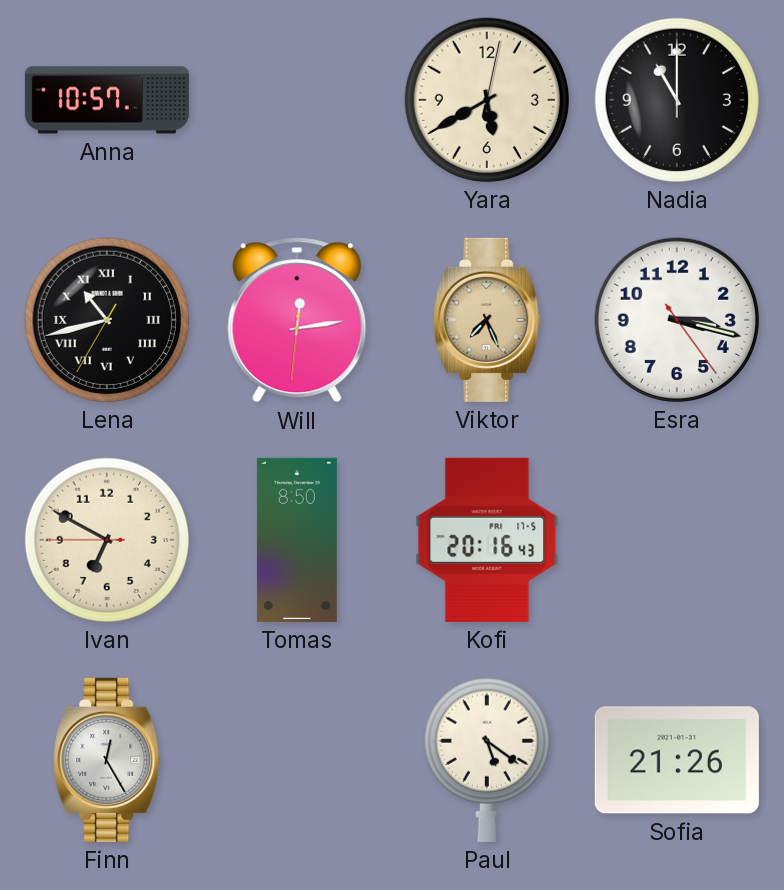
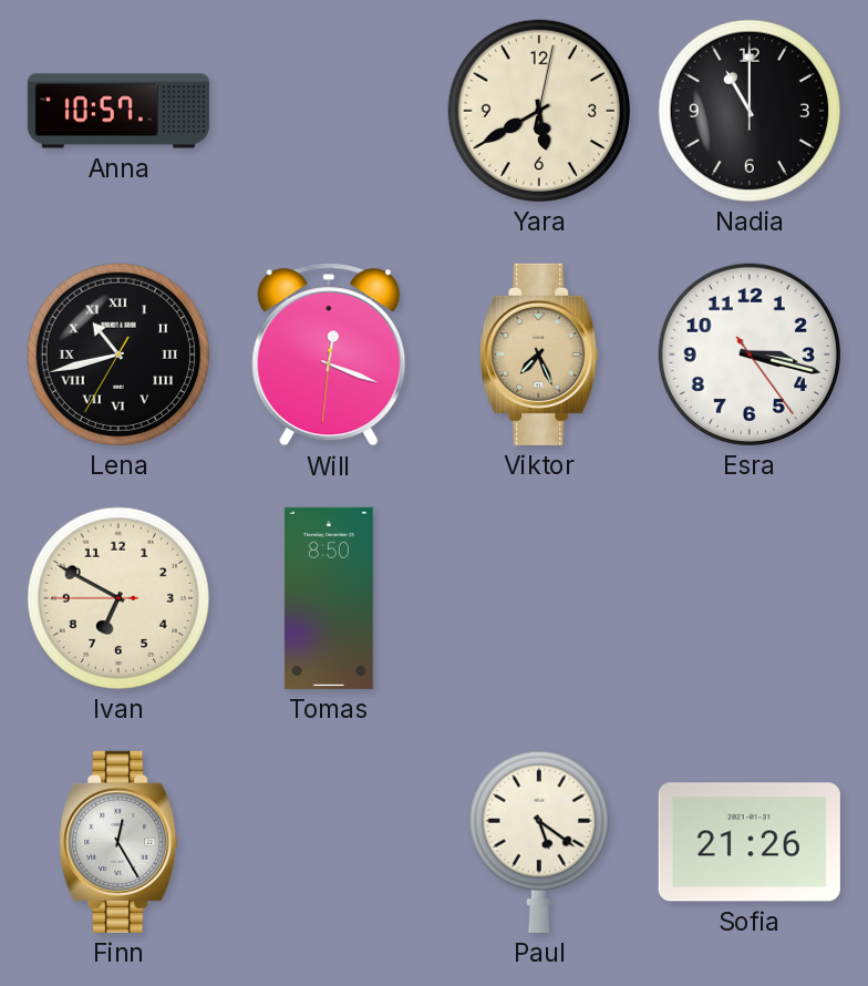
Will: 12:13 -> 12:18 (329, 355)
Kofi: 20:16 -> none (487, 540)
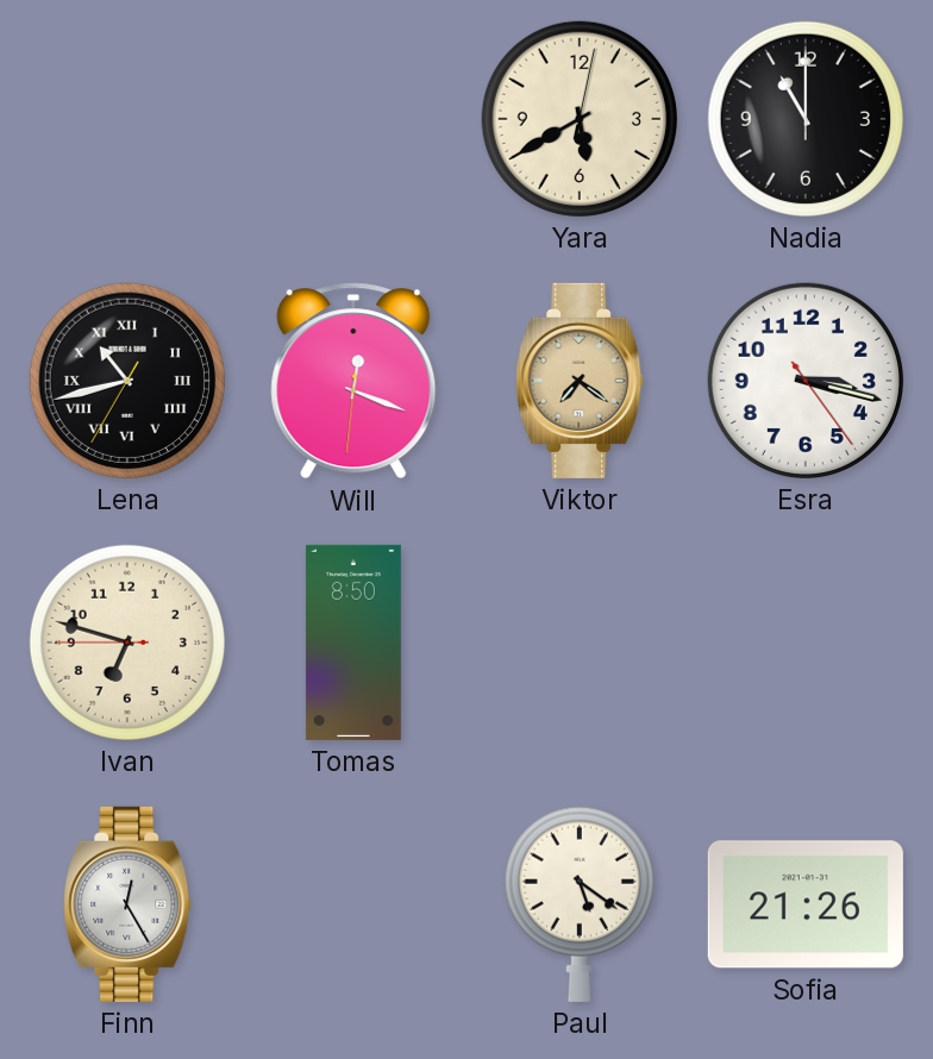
Anna: 10:57 -> none (118, 111)
Viktor: 7:26 -> 7:21 (580, 381)
Ivan: 6:49 -> 6:47 (127, 643)
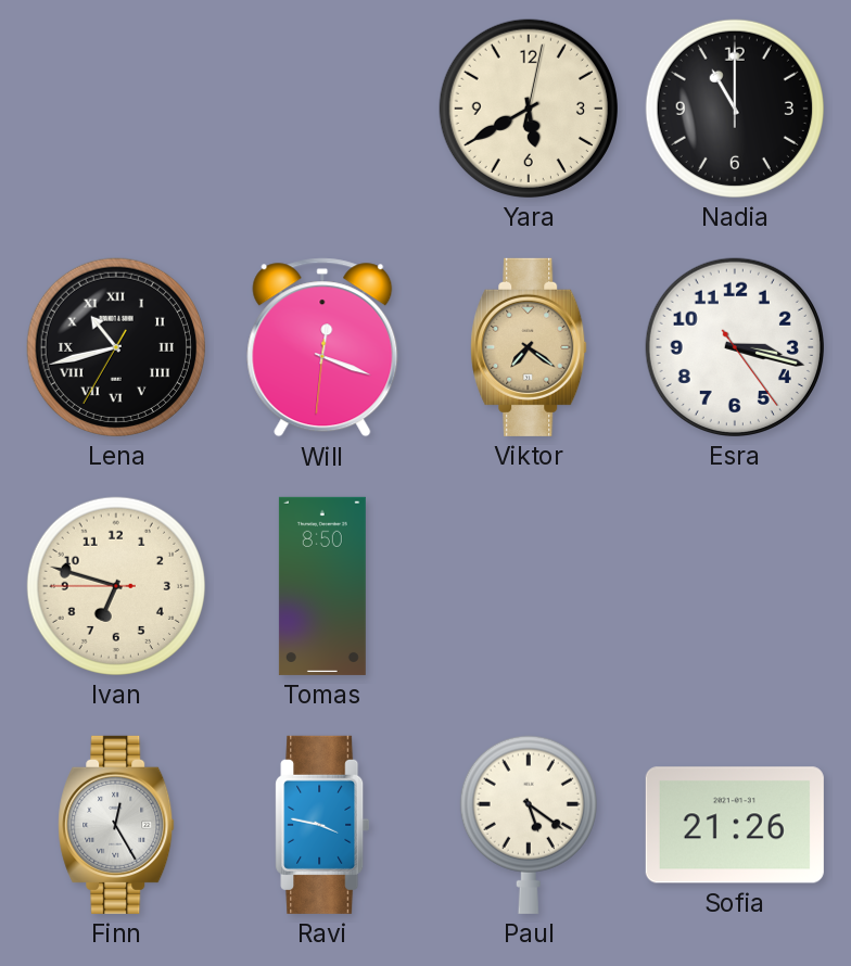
Ravi: none -> 3:47 (322, 825)
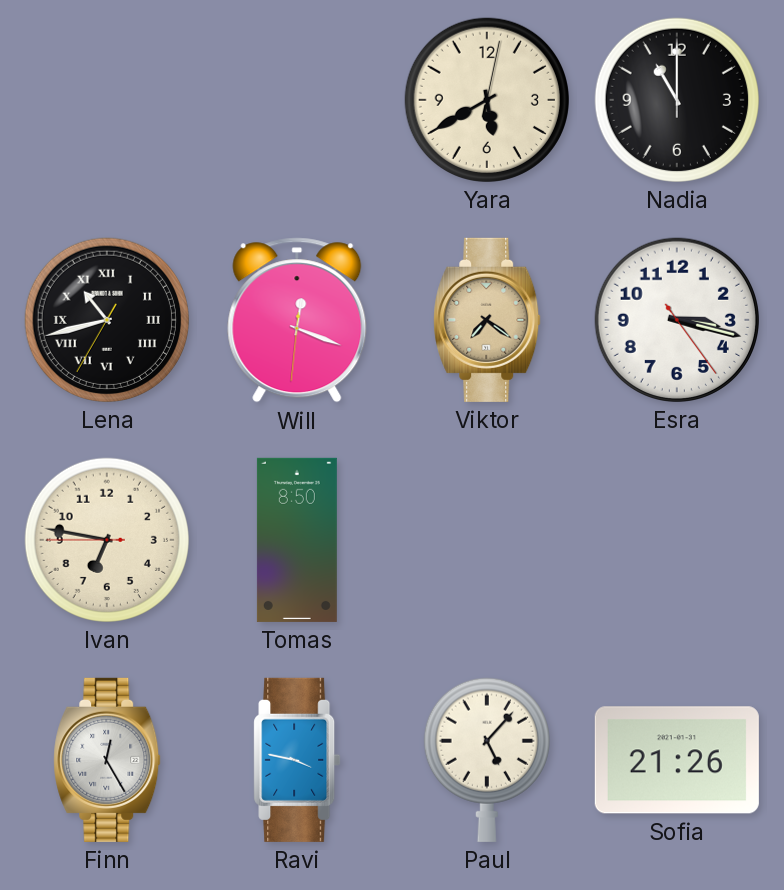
Ivan: 6:47 -> 6:46 (107, 540)
Paul: 5:21 -> 5:07 (487, 760)
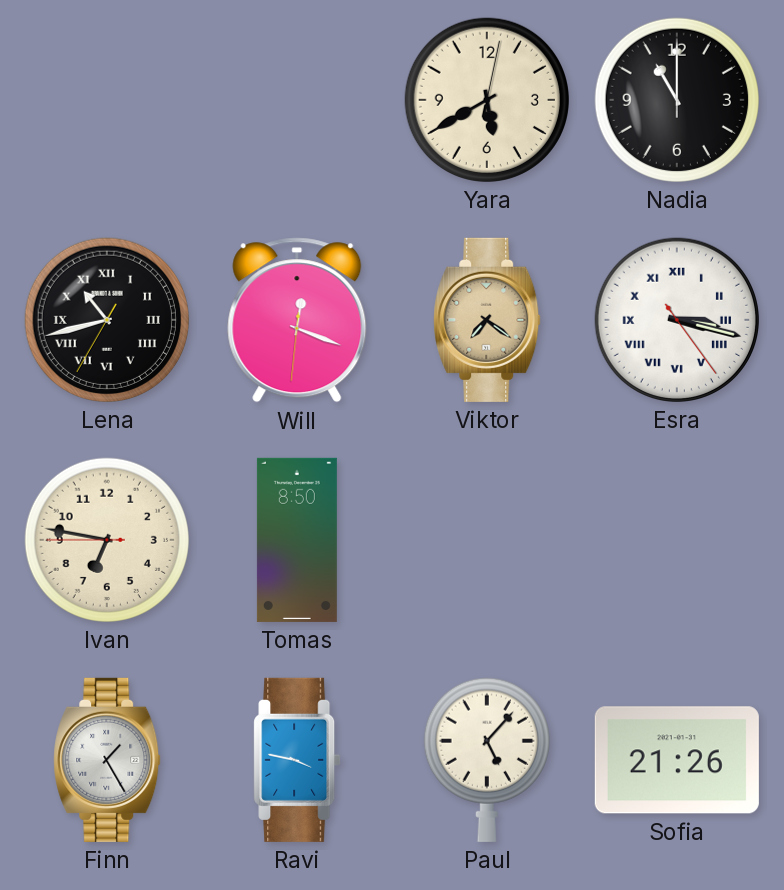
Esra numerals: Arabic -> Roman (677, 320)
Finn: 12:25 -> 1:25 (107, 760)
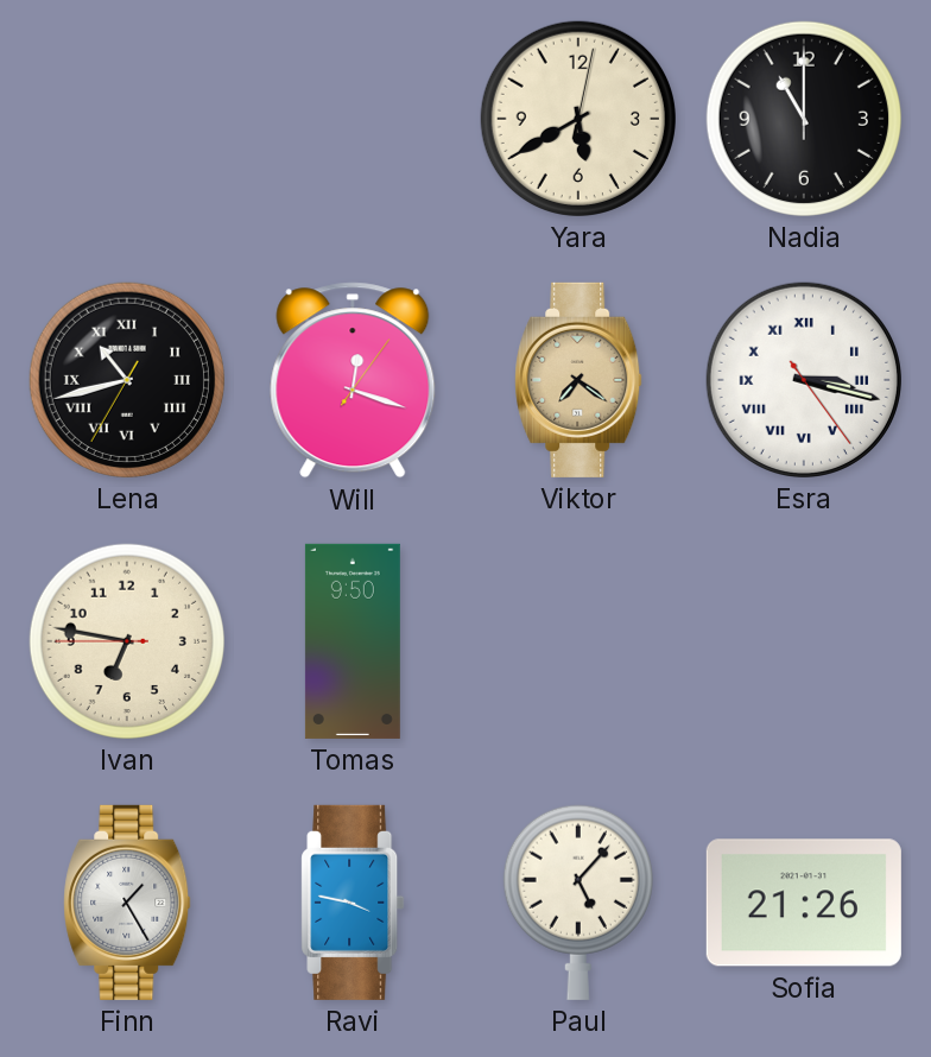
Will: 12:18:31 -> 12:18:06 (353, 380)
Tomas: 8:50 -> 9:50 (353, 641)
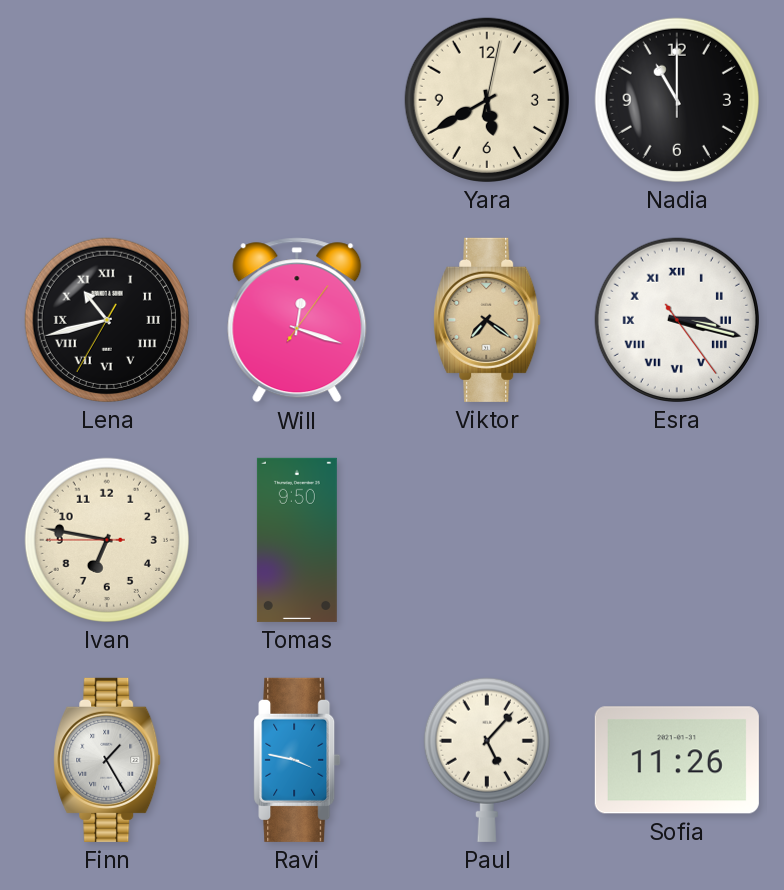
Sofia: 21:26 -> 11:26 (677, 760)
